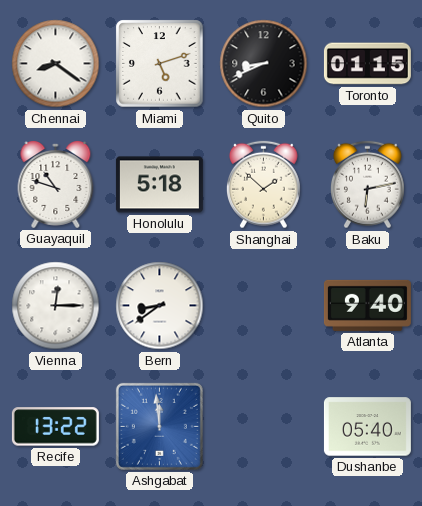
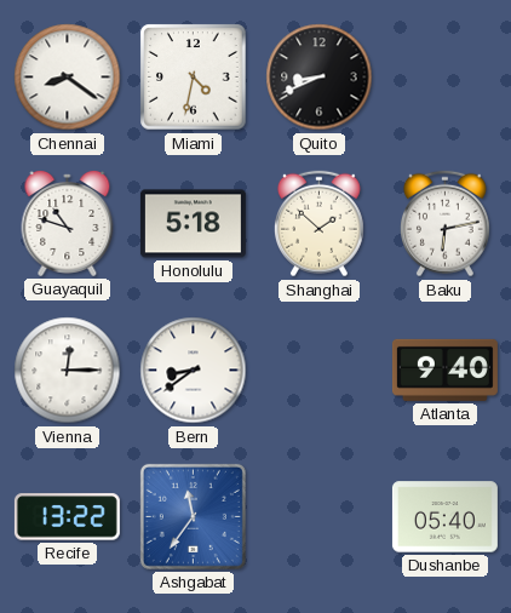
Miami: 5:12 -> 4:32 (194, 78)
Toronto: 01:15 -> none (367, 64)
Ashgabat: 11:59 -> 11:36 (193, 516)
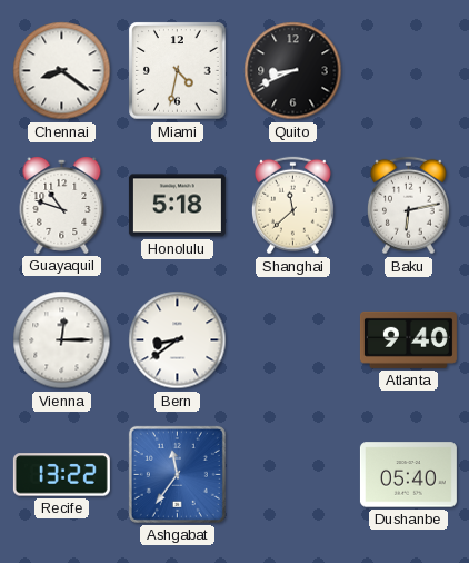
Shanghai: 1:52 -> 11:38 (293, 206)
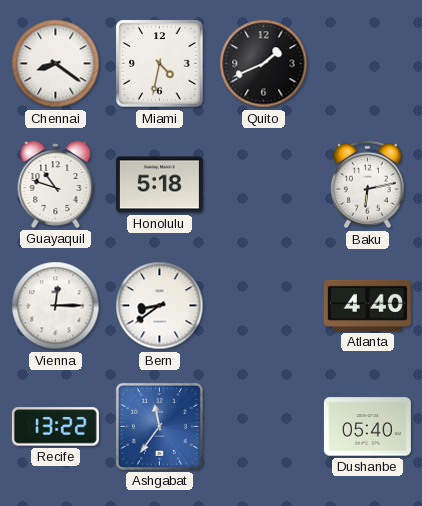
Quito: 8:41 -> 1:41 (264, 64)
Shanghai: 11:38 -> none (293, 206)
Atlanta: 9:40 -> 4:40 (367, 305)
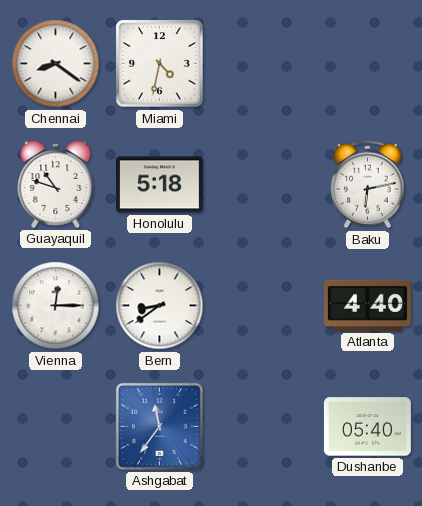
Quito: 1:41 -> none (264, 64)
Recife: 13:22 -> none (55, 427)
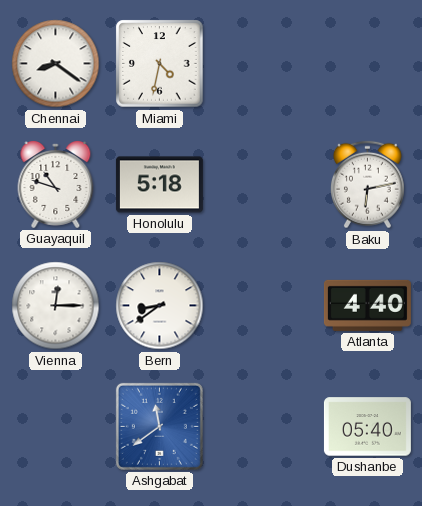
Ashgabat: 11:36 -> 11:39 (159, 426)
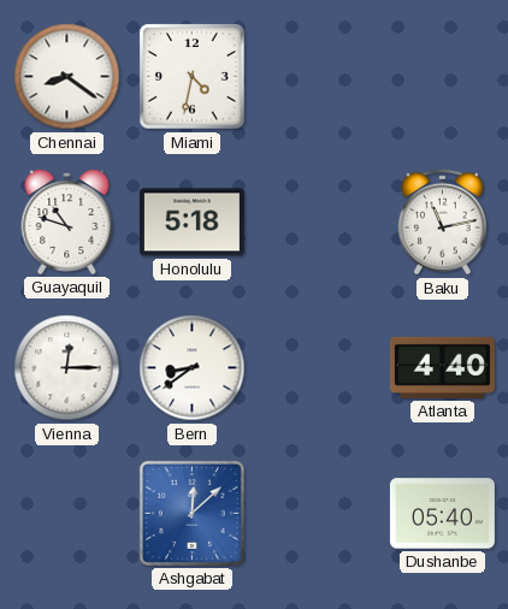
Baku: 6:13 -> 11:13 (443, 223)
Ashgabat: 11:39 -> 12:08 (191, 513)
